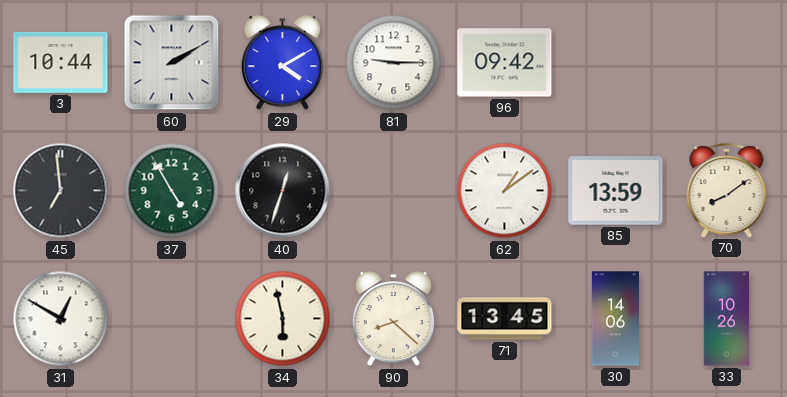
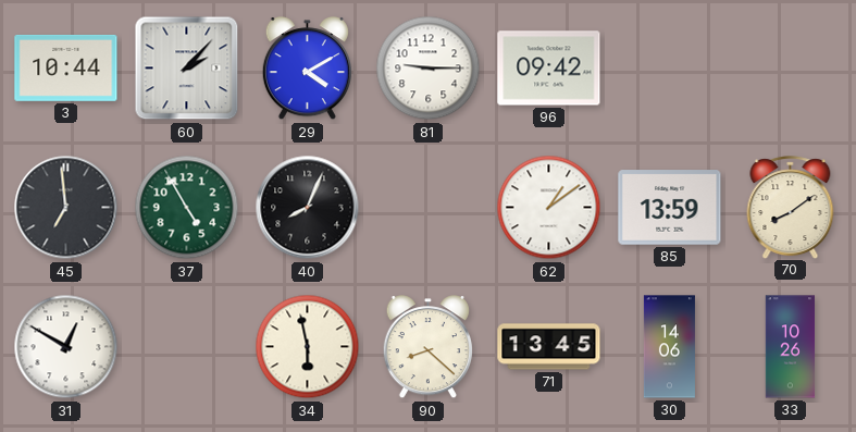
60: 2:10 -> 2:07 (187, 69)
40: 12:33 -> 8:04 (308, 208)
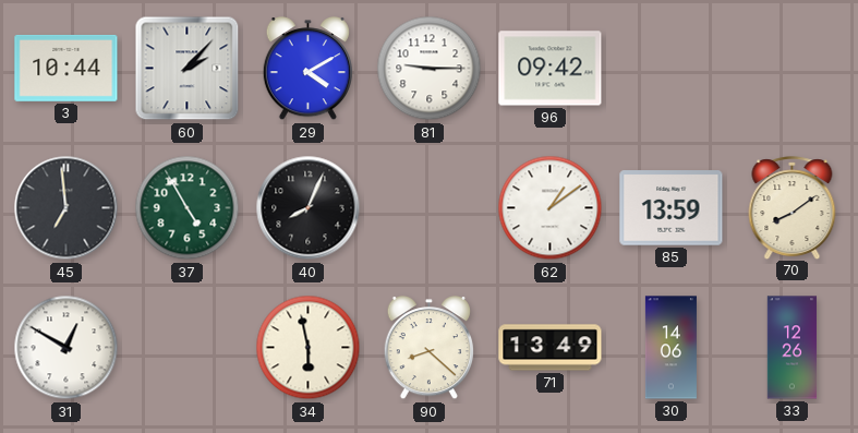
71: 13:45 -> 13:49 (551, 348)
33: 10:26 -> 12:26 (793, 348)
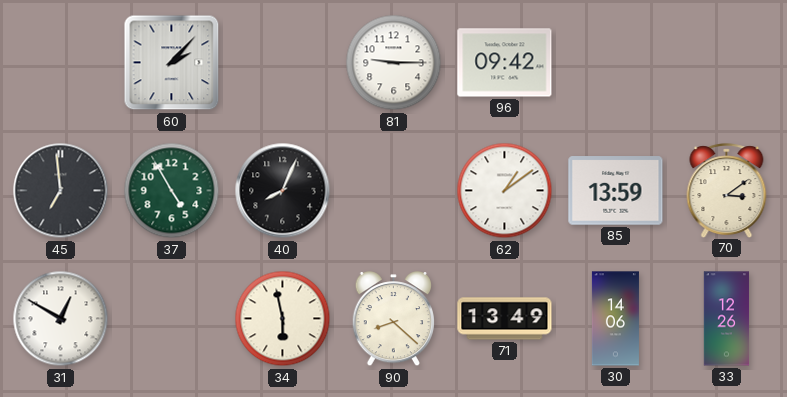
3: 10:44 -> none (67, 68)
29: 4:10 -> none (307, 69)
70: 8:09 -> 3:09 (727, 190)
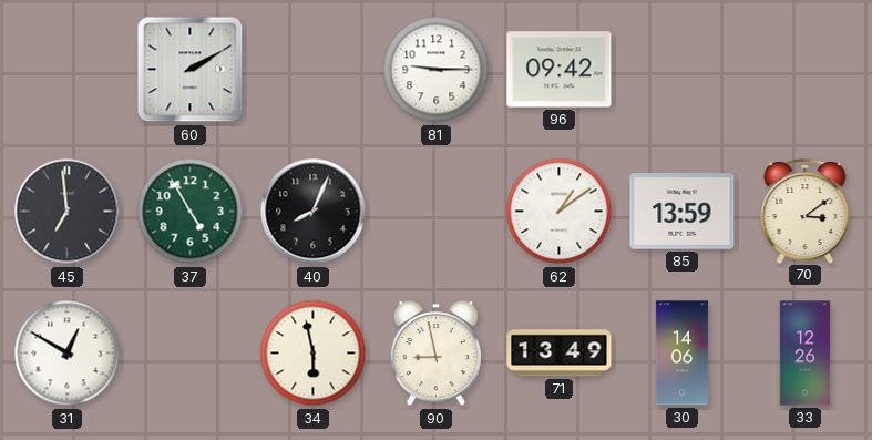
60: 2:07 -> 2:10 (191, 70)
90: 8:22 -> 8:58 (435, 354)
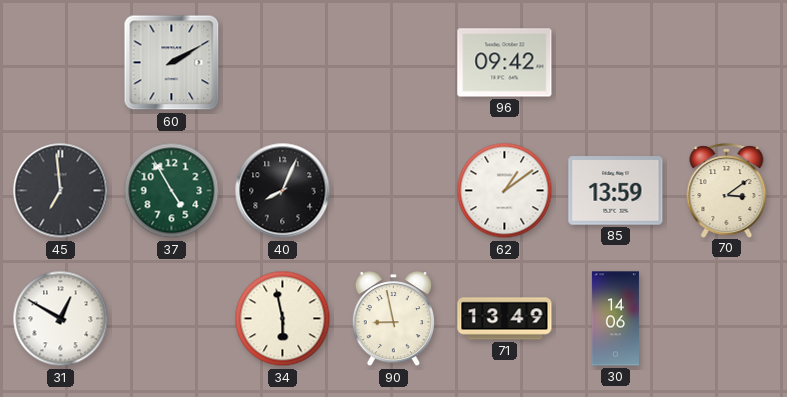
81: 9:15 -> none (437, 70)
33: 12:26 -> none (806, 354)
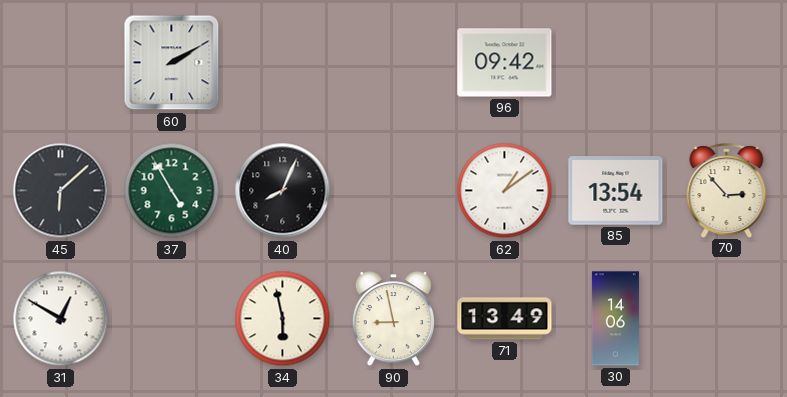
45: 6:59 -> 6:08 (61, 191)
85: 13:59 -> 13:54 (616, 191)
70: 3:09 -> 2:53 (727, 190)
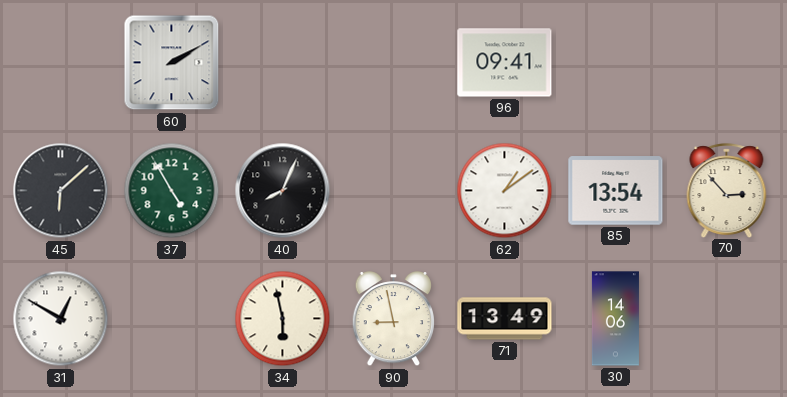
96: 09:42 -> 09:41 (505, 63)
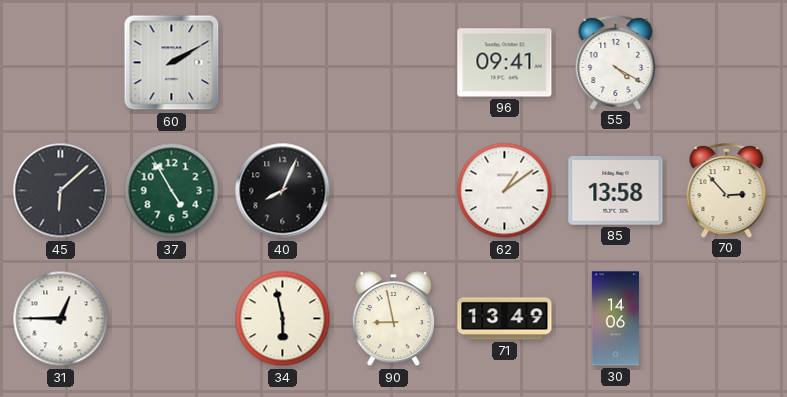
55: none -> 4:20 (616, 62)
85: 13:54 -> 13:58 (616, 191)
31: 12:50 -> 12:45 (61, 319)
